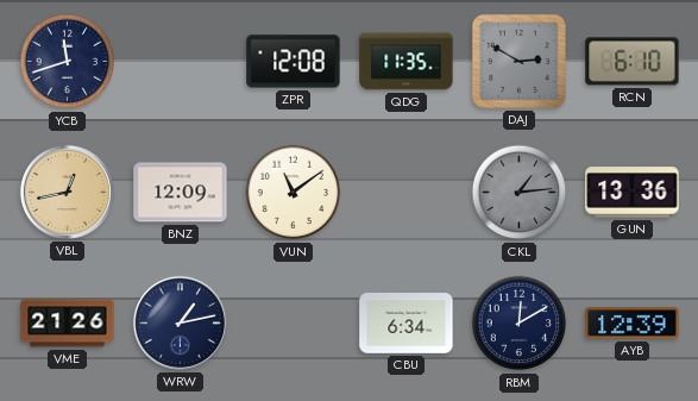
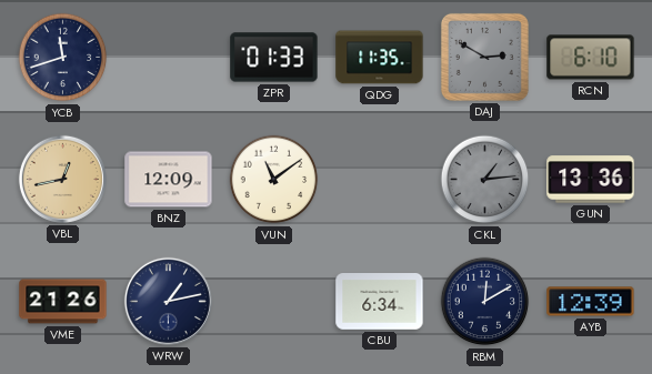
ZPR: 12:08 -> 01:33 (274, 58)
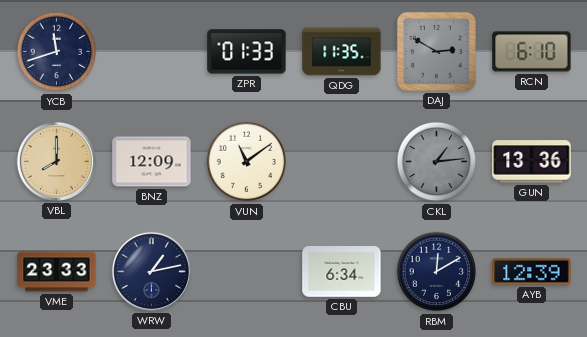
VBL: 12:43 -> 8:00 (56, 161)
VME: 21:26 -> 23:33 (57, 272)
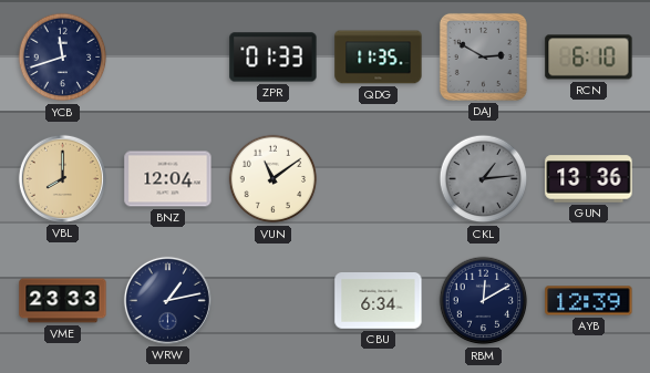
BNZ: 12:09 -> 12:04 (168, 179)
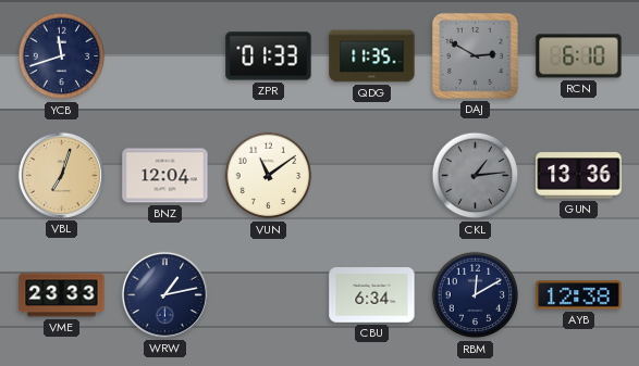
VBL: 8:00 -> 7:03 (61, 175)
AYB: 12:39 -> 12:38 (579, 295)
